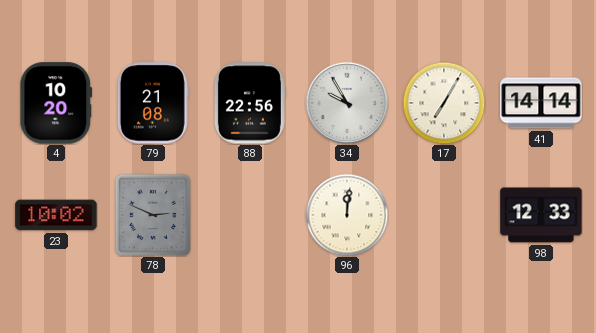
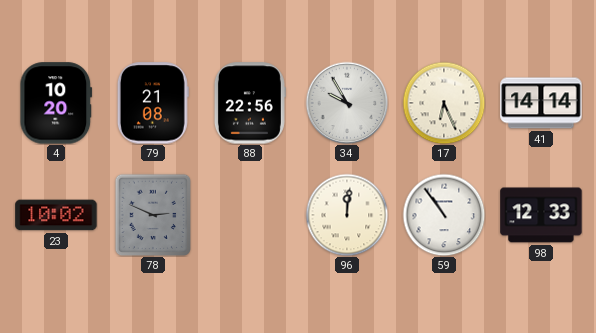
17: 7:05 -> 6:26 (444, 103)
59: none -> 10:54 (444, 215)
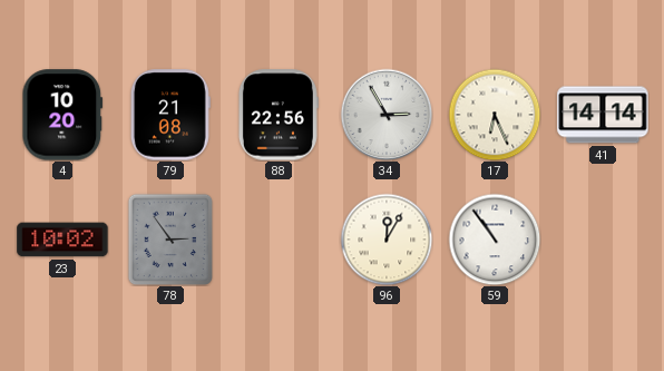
34: 9:55 -> 2:55 (387, 115)
78: 2:49 -> 2:54 (169, 240)
96: 12:01 -> 12:05 (387, 240)
98: 12:33 -> none (541, 215)
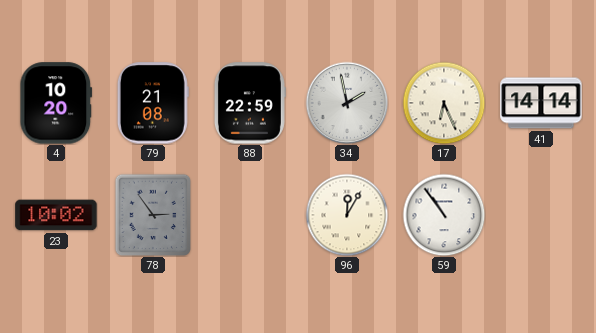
88: 22:56 -> 22:59 (249, 103)
34: 2:55 -> 1:58 (347, 103)
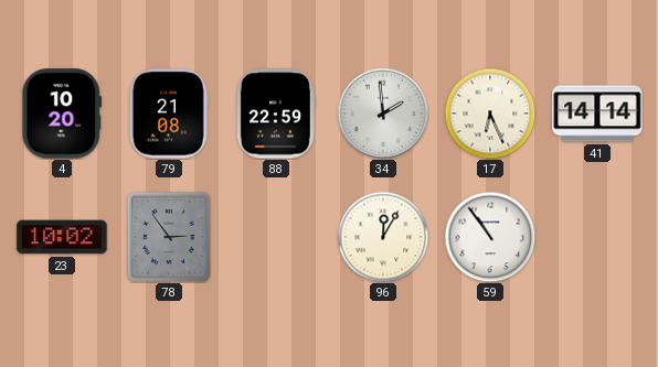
34: 1:58 -> 1:59 (383, 114)
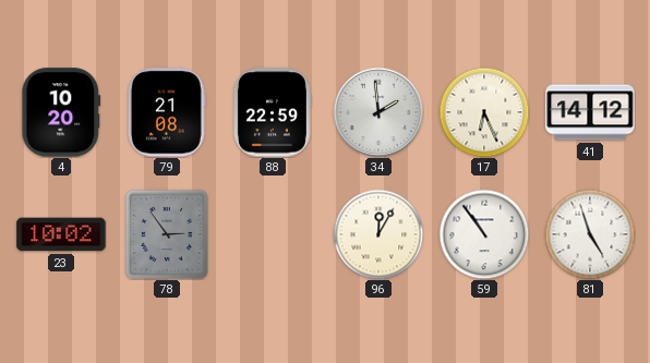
41: 14:14 -> 14:12 (590, 112)
81: none -> 4:57 (590, 234)
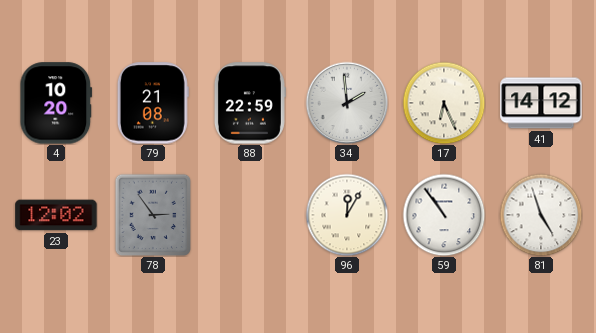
23: 10:02 -> 12:02 (56, 215)
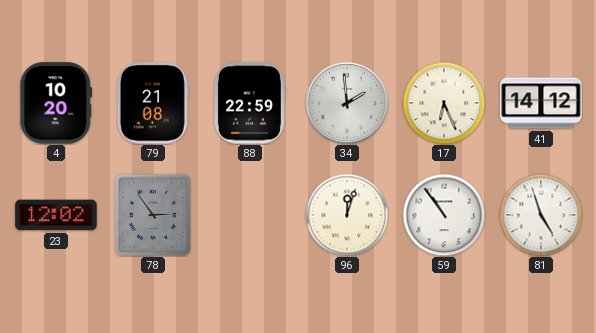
96: 12:05 -> 12:03 (347, 215)
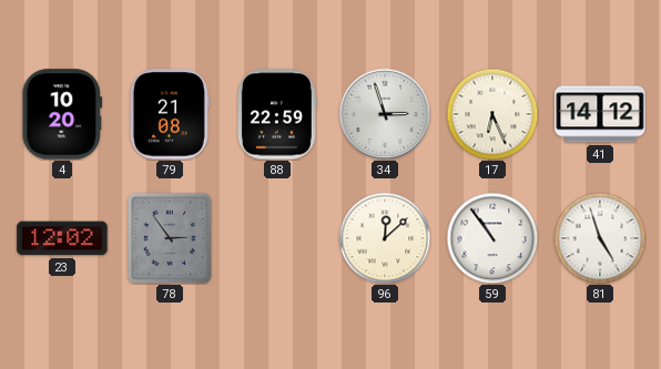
34: 1:59 -> 2:57 (385, 114)
96: 12:03 -> 12:08 (385, 238)
